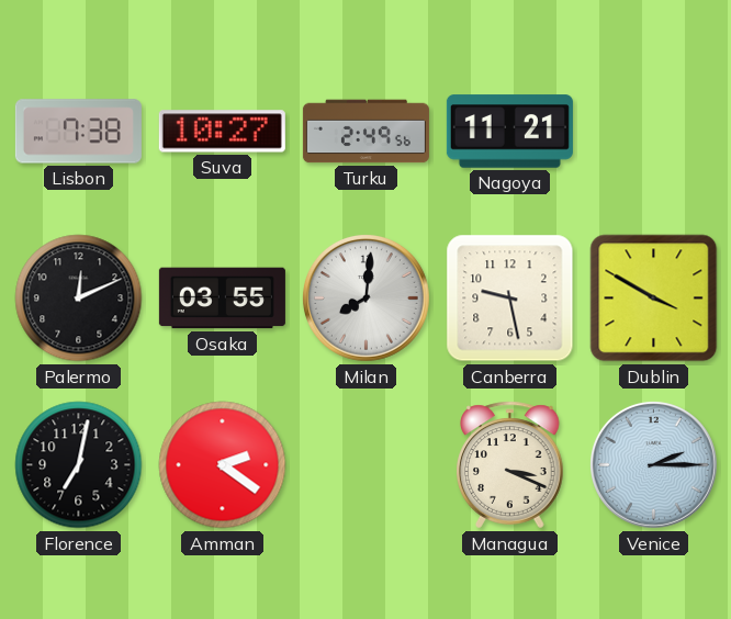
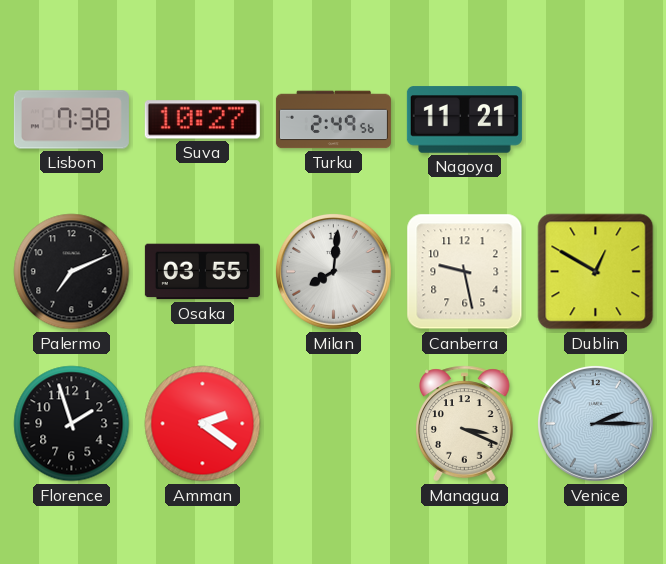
Palermo: 12:11 -> 7:11 (72, 272)
Dublin: 3:50 -> 12:50 (596, 272)
Florence: 7:02 -> 1:57 (72, 424)
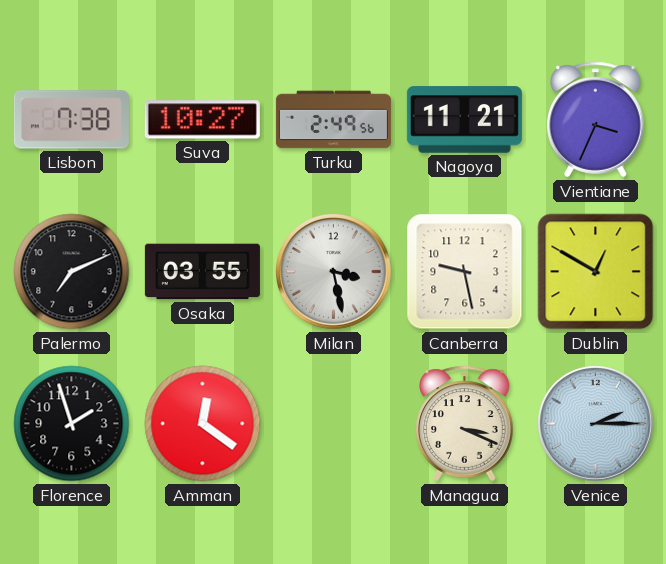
Vientiane: none -> 3:34 (596, 120)
Milan: 8:01 -> 3:28 (334, 272)
Amman: 2:21 -> 12:21 (203, 424)
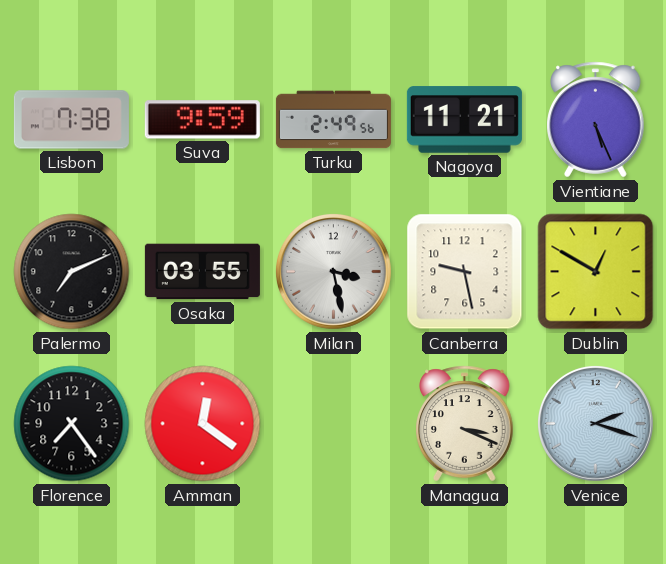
Suva: 10:27 -> 9:59 (202, 120)
Vientiane: 3:34 -> 5:26 (596, 120)
Florence: 1:57 -> 7:24 (72, 424)
Venice: 2:15 -> 2:18 (596, 424)
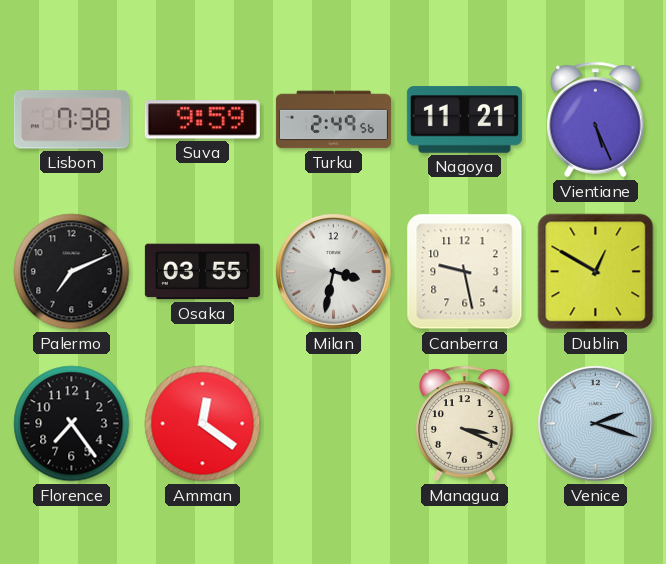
Milan: 3:28 -> 3:32 (334, 272)
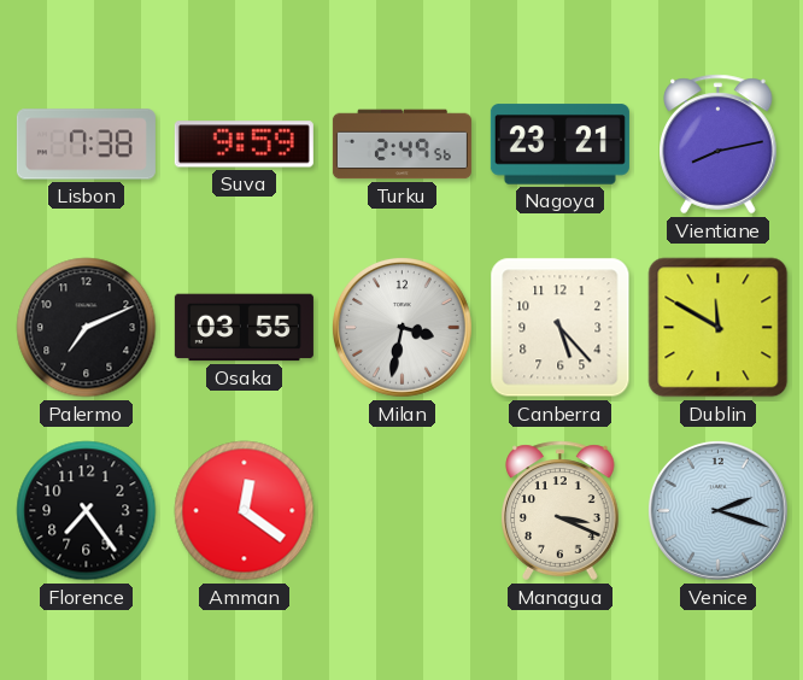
Nagoya: 11:21 -> 23:21 (559, 145)
Vientiane: 5:26 -> 8:13 (719, 145)
Canberra: 9:28 -> 5:23 (561, 328)
Dublin: 12:50 -> 11:50 (719, 328)
